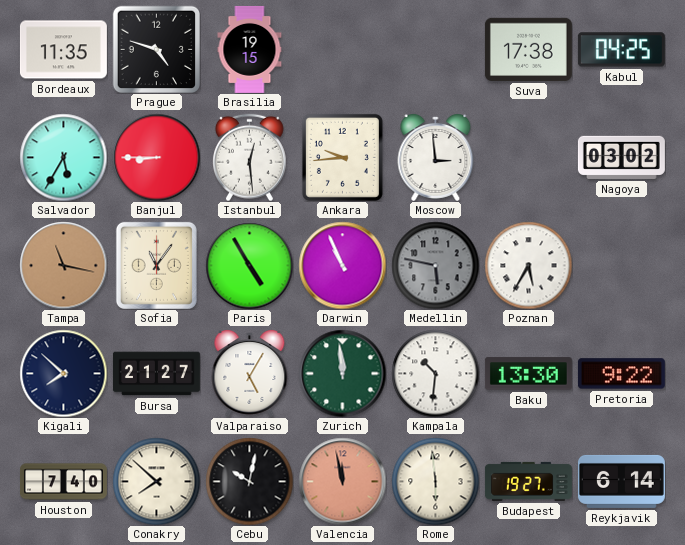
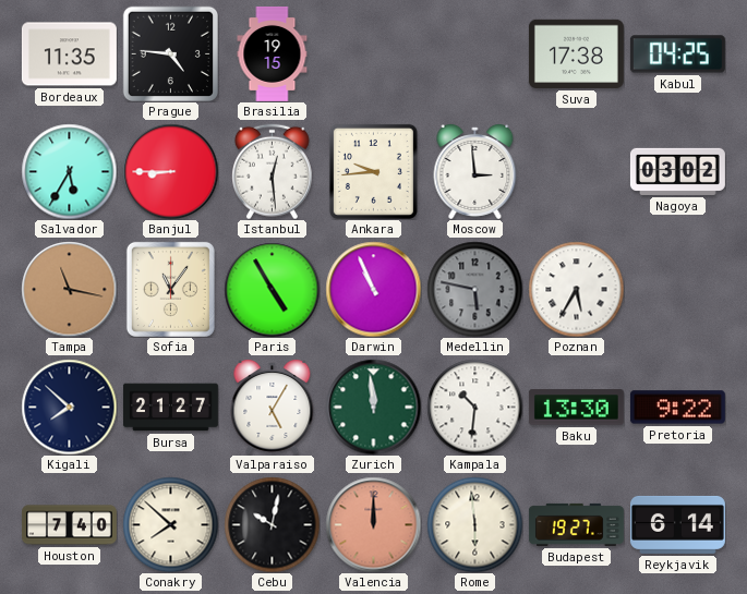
Prague: 4:48 -> 4:46 (170, 53)
Valencia: 11:58 -> 12:00 (373, 524)
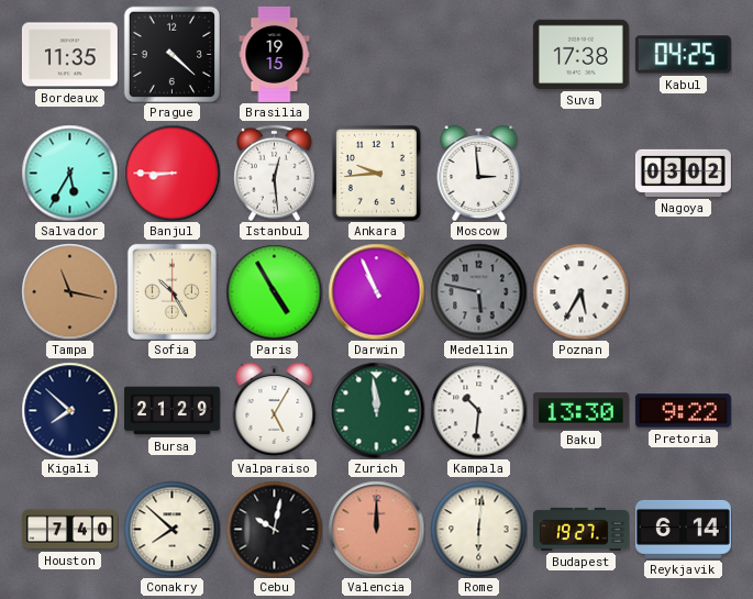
Prague: 4:46 -> 4:22 (171, 54)
Sofia: 11:06 -> 10:25 (171, 291)
Bursa: 21:27 -> 21:29 (171, 411)
Rome: 5:59 -> 6:01 (478, 529)
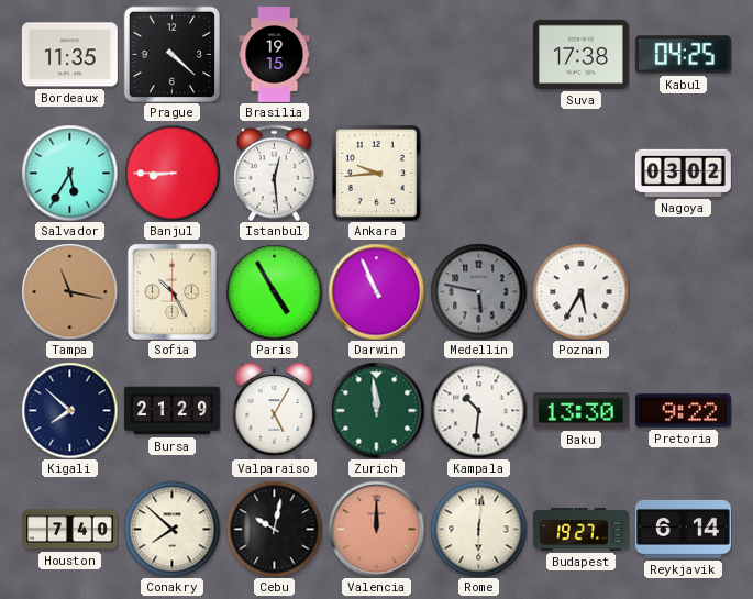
Moscow: 2:59 -> none (479, 174)
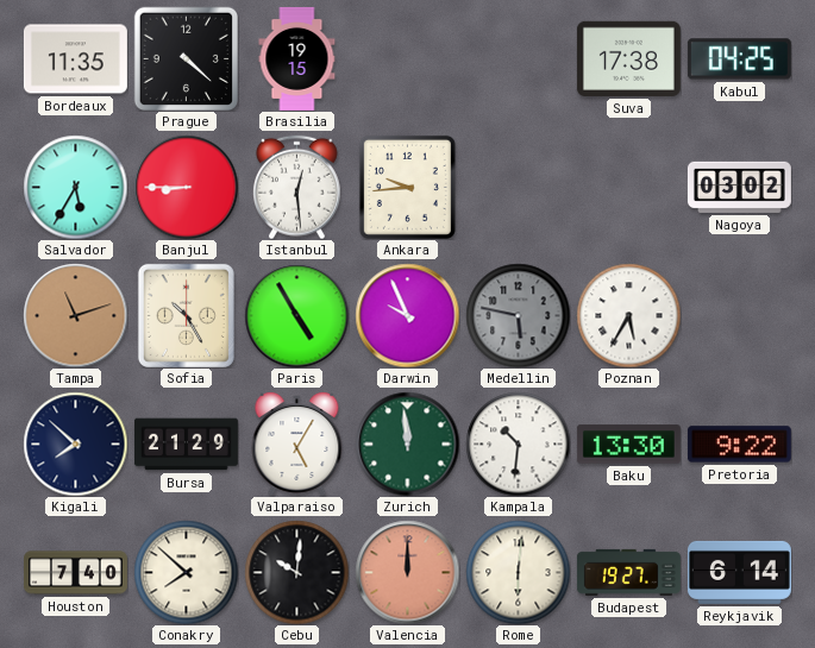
Tampa: 11:17 -> 11:12 (75, 315)
Darwin: 10:56 -> 9:56 (407, 315)
Cebu: 10:02 -> 10:01 (296, 572)
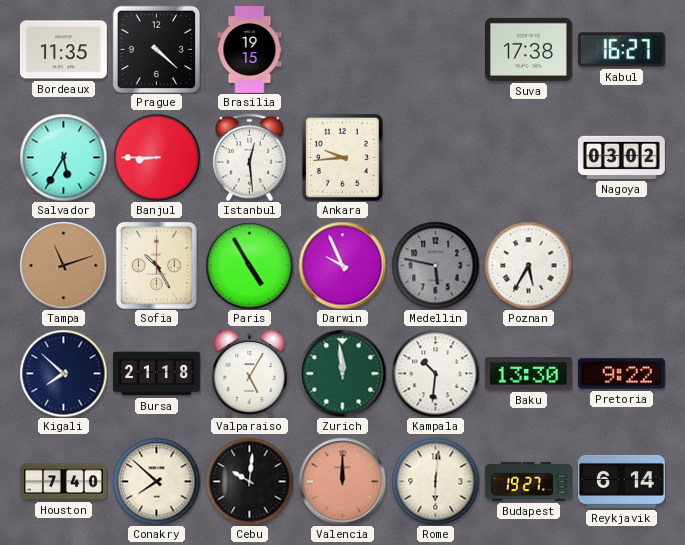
Kabul: 04:25 -> 16:27 (621, 50)
Bursa: 21:29 -> 21:18 (156, 374)
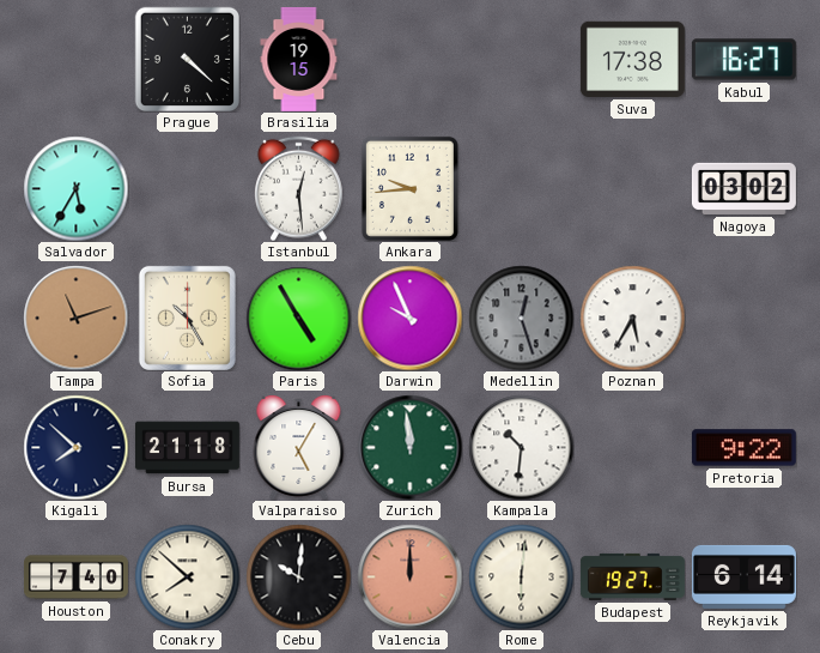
Bordeaux: 11:35 -> none (63, 50)
Banjul: 8:45 -> none (156, 157)
Medellin: 5:47 -> 12:27 (521, 318)
Baku: 13:30 -> none (528, 374)
